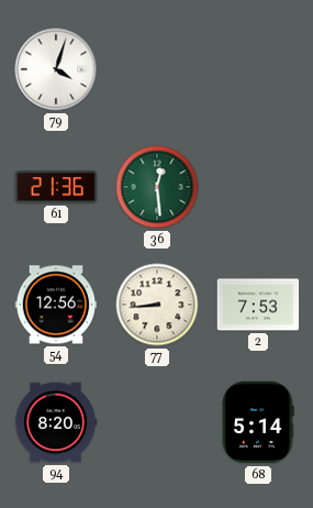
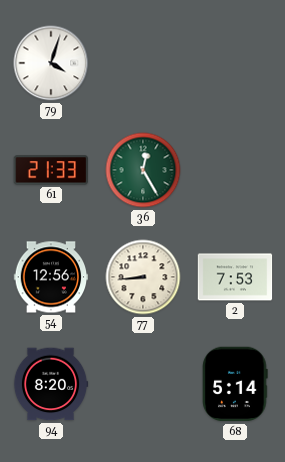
61: 21:36 -> 21:33 (50, 170)
36: 12:29 -> 12:25 (143, 170)
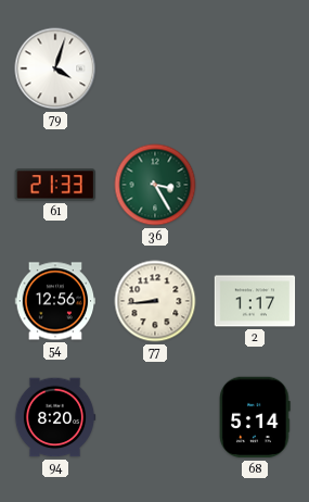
36: 12:25 -> 3:25 (155, 185)
2: 7:53 -> 1:17 (255, 301)
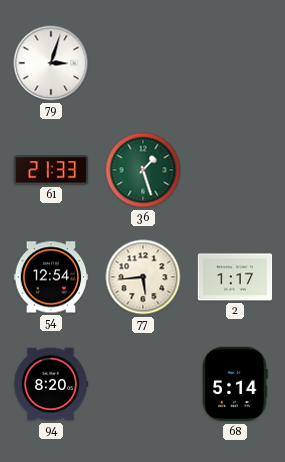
79: 4:03 -> 3:03 (51, 63)
36: 3:25 -> 1:27 (143, 170)
54: 12:56 -> 12:54 (51, 277)
77: 8:44 -> 5:44 (143, 277)
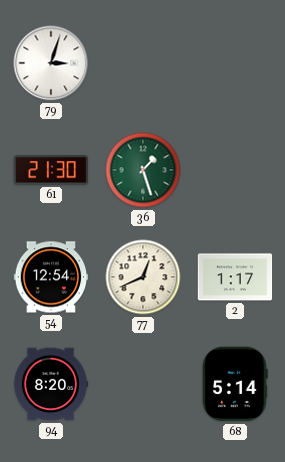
61: 21:33 -> 21:30 (50, 170)
77: 5:44 -> 12:41 (143, 277)
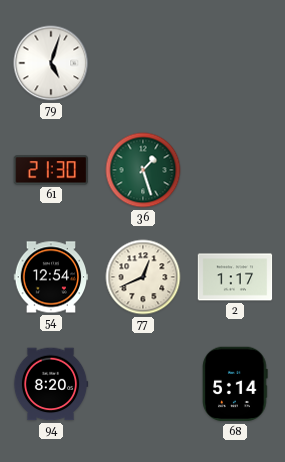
79: 3:03 -> 5:03 (51, 63)
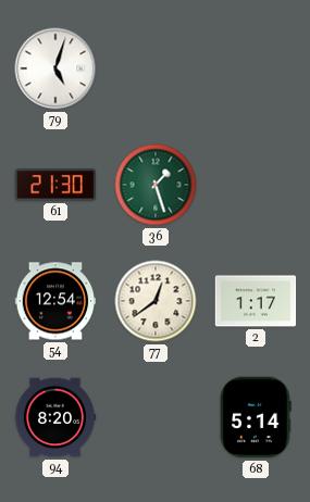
77: 12:41 -> 12:39 (156, 301)
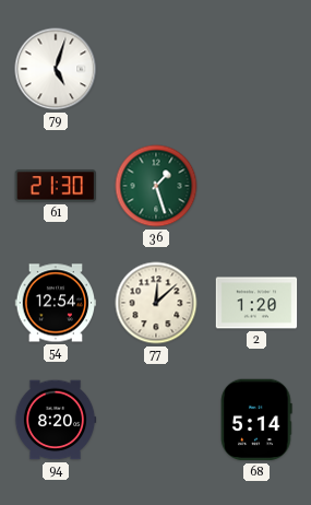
77: 12:39 -> 12:08 (156, 303)
2: 1:17 -> 1:20 (256, 303)
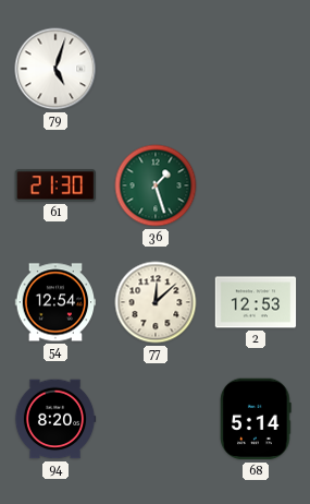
2: 1:20 -> 12:53 (256, 302)
